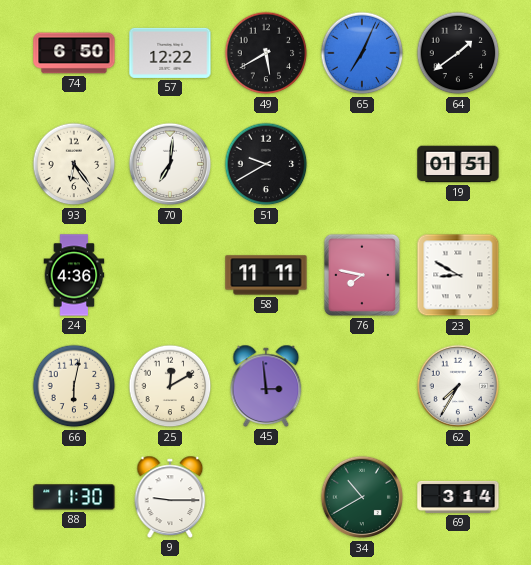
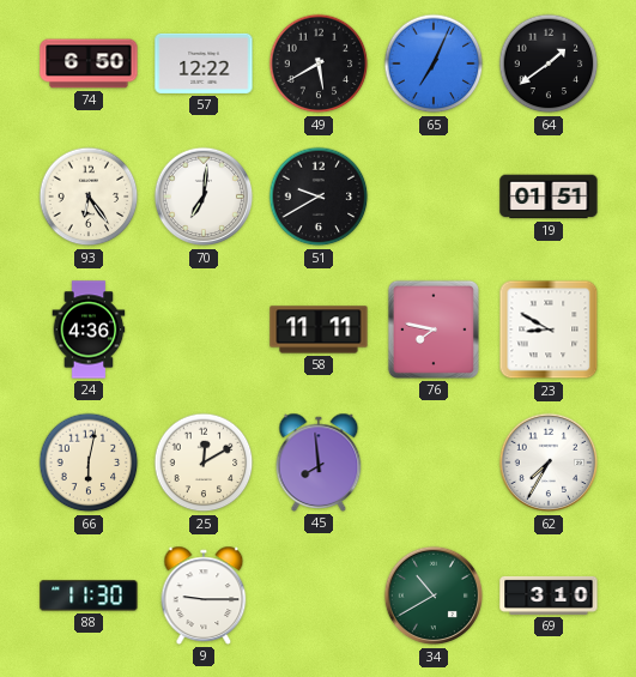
45: 2:59 -> 7:59 (319, 463)
69: 3:14 -> 3:10 (549, 596)
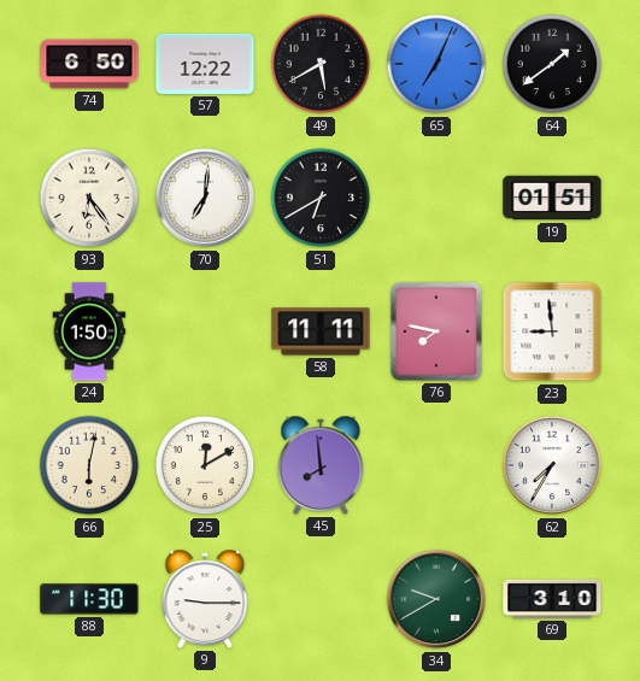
51: 9:40 -> 6:40 (321, 198)
24: 4:36 -> 1:50 (89, 331)
23: 8:50 -> 8:59 (552, 331)
34: 10:40 -> 9:40 (436, 599)
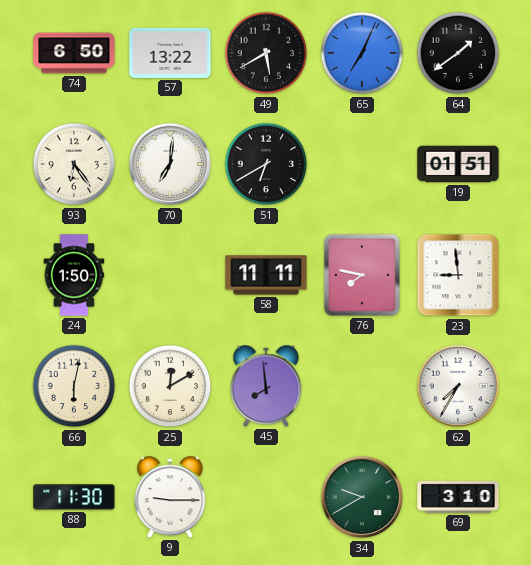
57: 12:22 -> 13:22 (170, 53)
